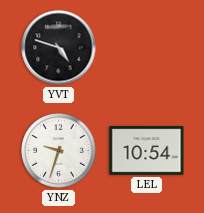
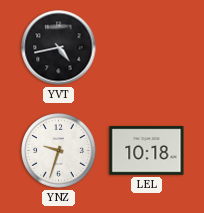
YVT: 4:48 -> 4:43 (59, 48)
LEL: 10:54 -> 10:18 (147, 151)
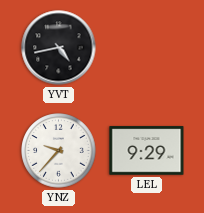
YNZ: 9:33 -> 9:37 (59, 151)
LEL: 10:18 -> 9:29 (147, 151)
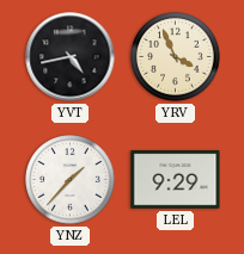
YRV: none -> 3:56 (176, 57)
YNZ: 9:37 -> 1:37 (71, 180)
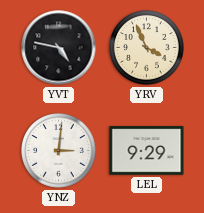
YVT: 4:43 -> 4:47 (59, 48)
YNZ: 1:37 -> 3:01 (59, 151)
